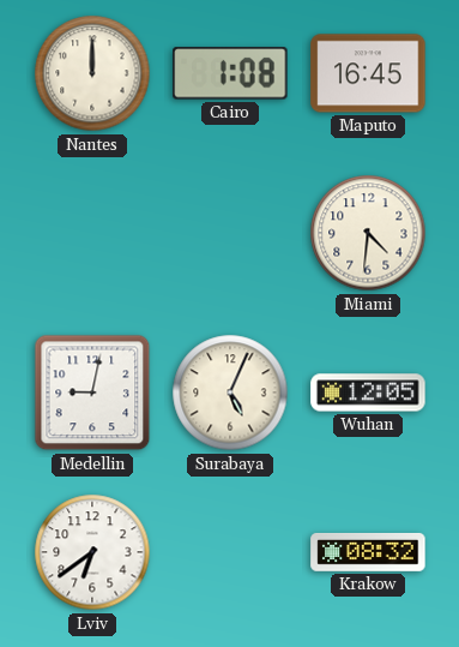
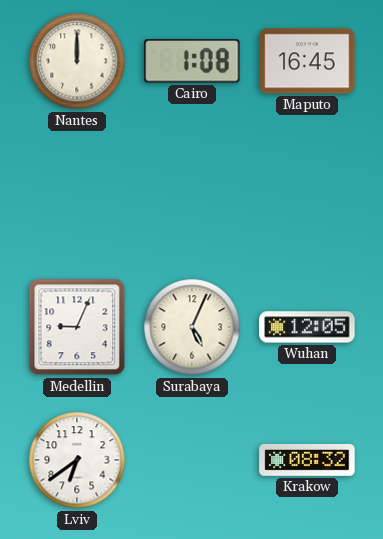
Miami: 4:31 -> none (368, 233)
Medellin: 9:02 -> 9:04 (77, 327)
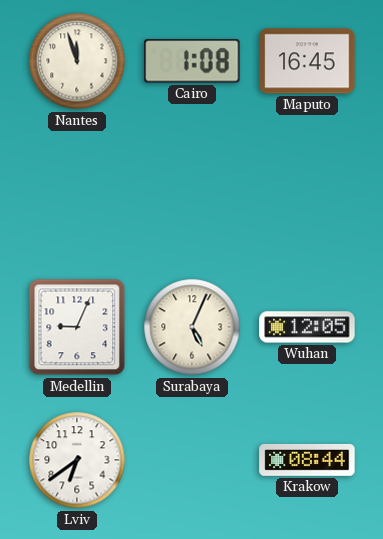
Nantes: 12:00 -> 11:57 (77, 61)
Krakow: 08:32 -> 08:44 (307, 460)
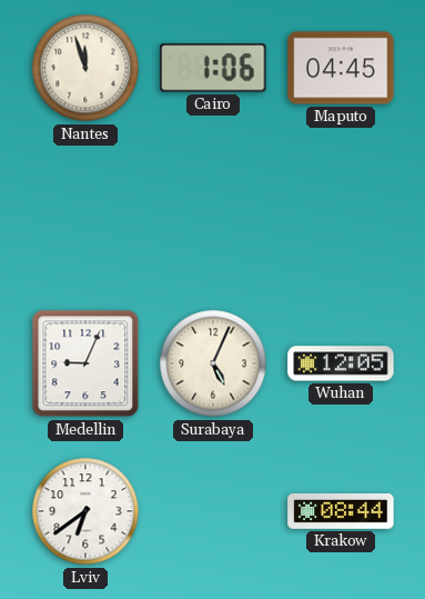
Cairo: 1:08 -> 1:06 (213, 68)
Maputo: 16:45 -> 04:45 (341, 68)
